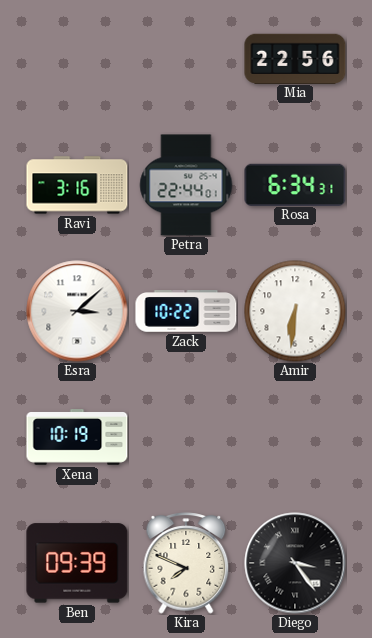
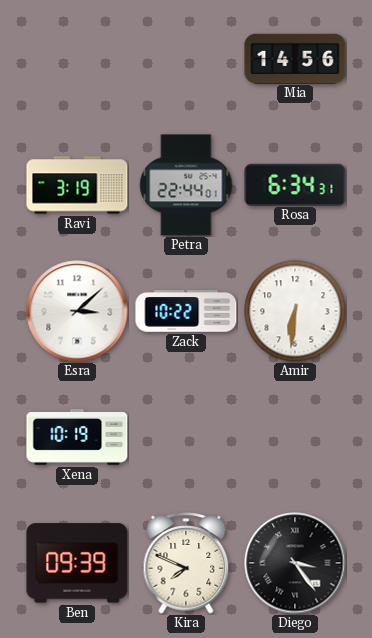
Mia: 22:56 -> 14:56 (295, 58)
Ravi: 3:16 -> 3:19 (77, 185)
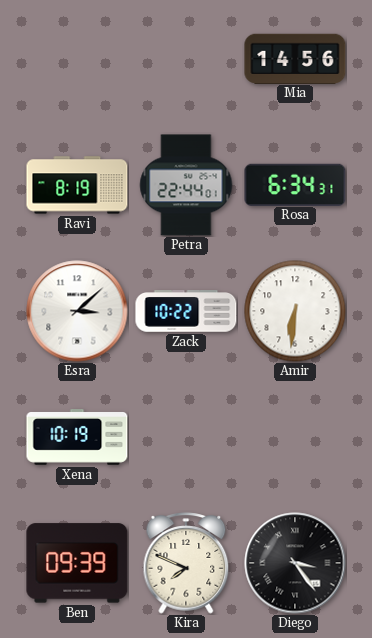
Ravi: 3:19 -> 8:19 (77, 185)
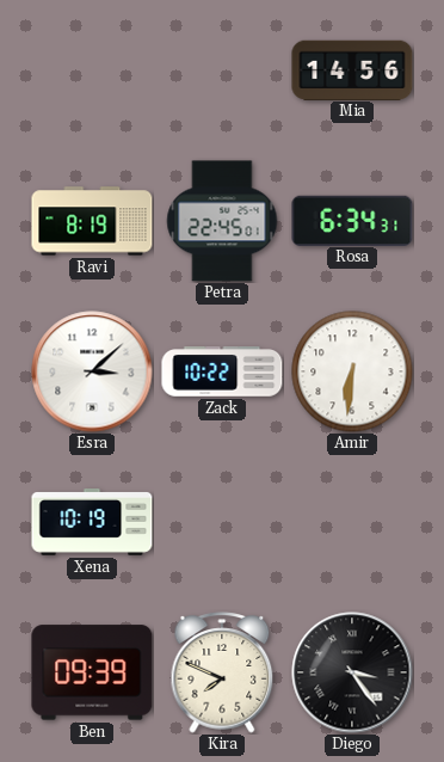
Petra: 22:44 -> 22:45 (222, 221)
